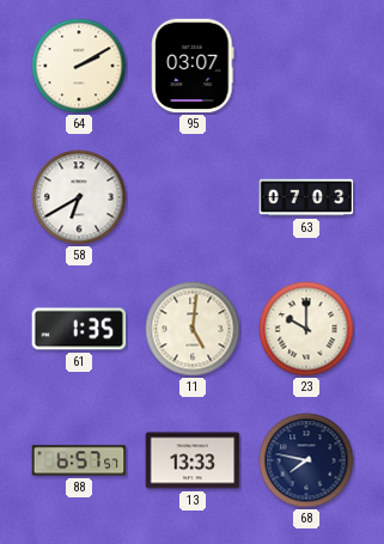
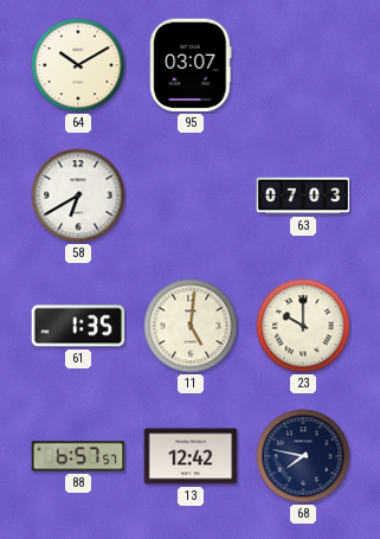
64: 2:10 -> 10:10 (78, 65)
13: 13:33 -> 12:42 (191, 456)
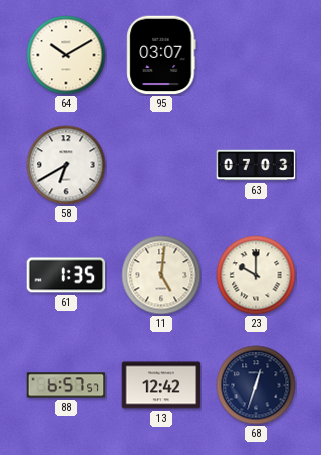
68: 7:47 -> 12:33 (256, 385)
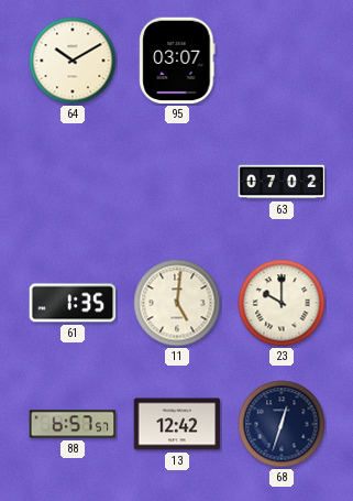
58: 6:40 -> none (66, 165)
63: 07:03 -> 07:02 (282, 182)
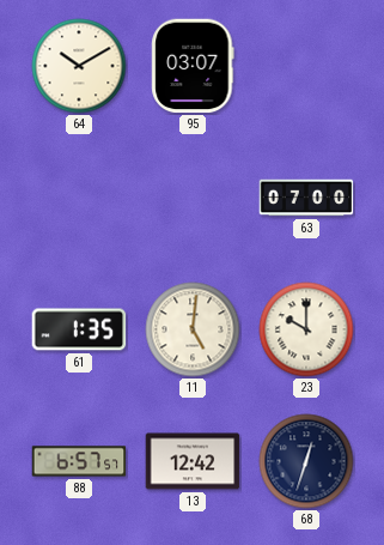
63: 07:02 -> 07:00 (306, 198)
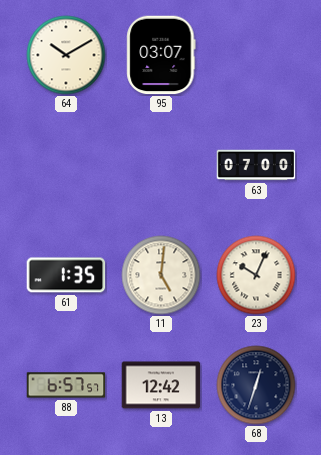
23: 10:00 -> 10:04 (256, 275)
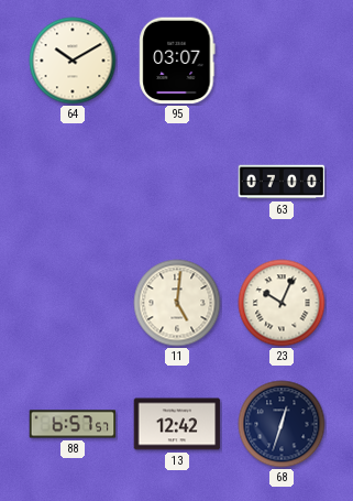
61: 1:35 -> none (66, 275)
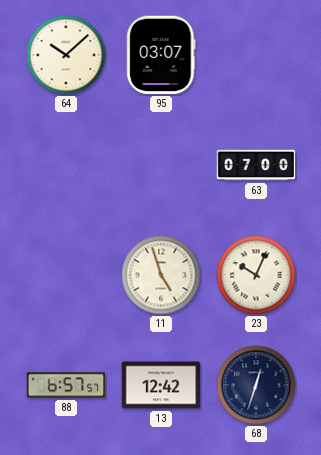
64: 10:10 -> 10:08 (66, 55)
11: 5:01 -> 4:57 (161, 275)
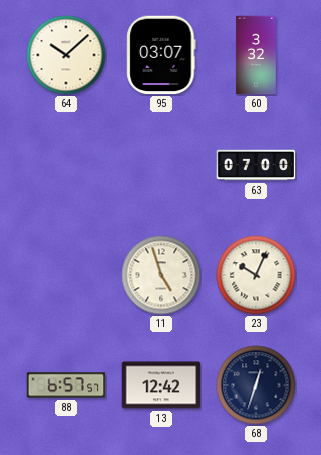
60: none -> 3:32 (256, 55)
